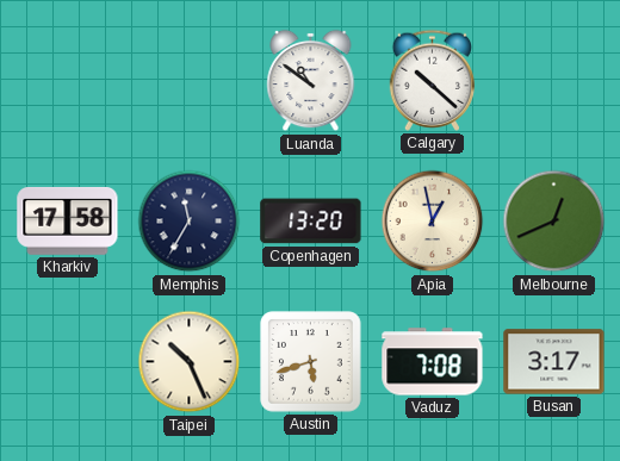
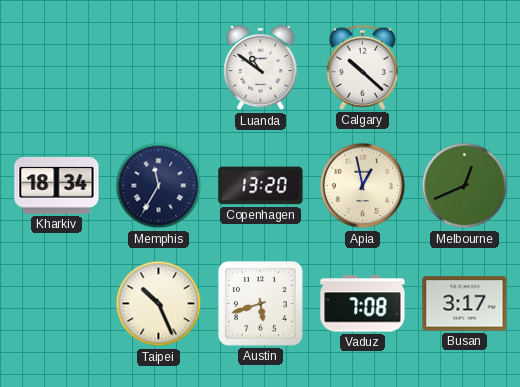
Kharkiv: 17:58 -> 18:34 (57, 186)
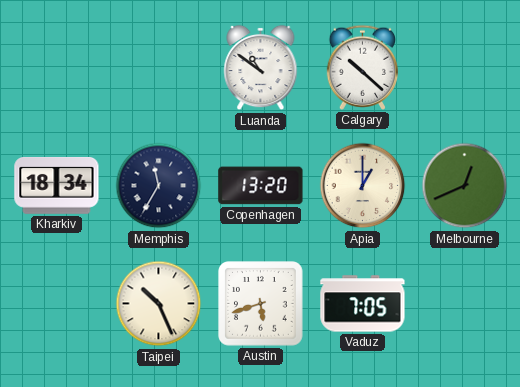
Apia: 12:58 -> 1:00 (363, 186)
Vaduz: 7:08 -> 7:05 (363, 304)
Busan: 3:17 -> none (465, 304)
